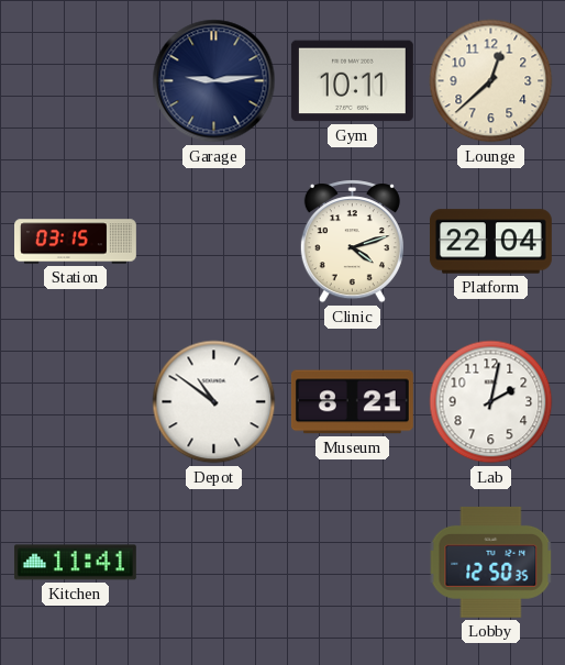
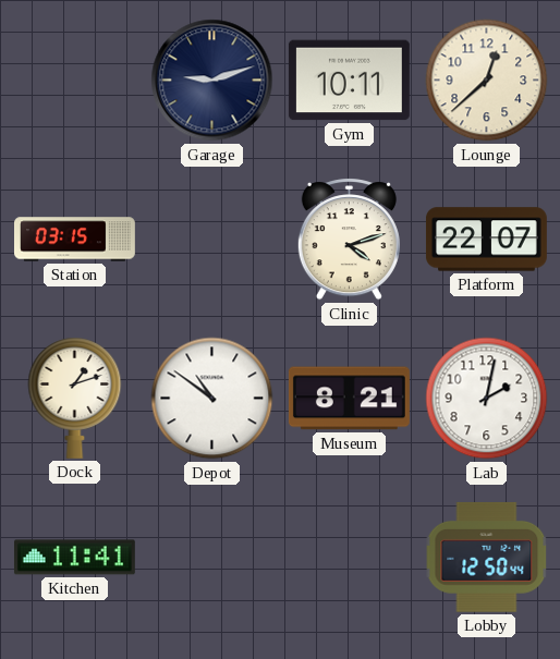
Garage: 9:14 -> 9:12 (212, 81)
Platform: 22:04 -> 22:07 (486, 240)
Dock: none -> 1:12 (75, 398)
Lobby: 12:50:35 -> 12:50:44 (487, 558)
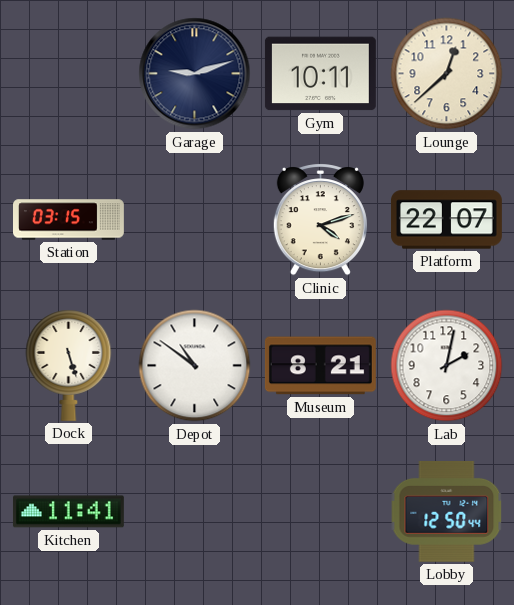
Dock: 1:12 -> 5:27 (69, 365)
